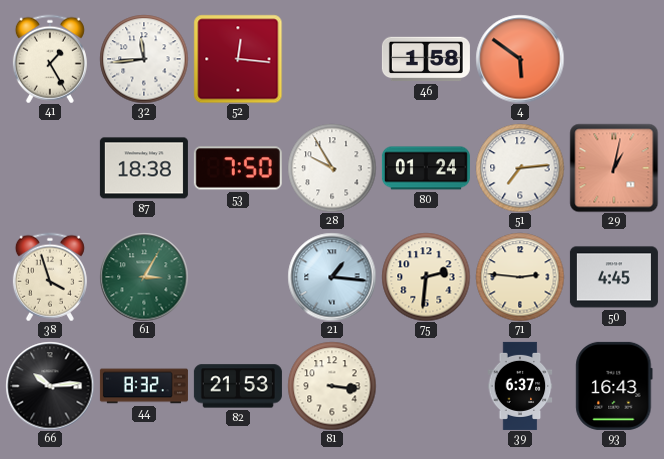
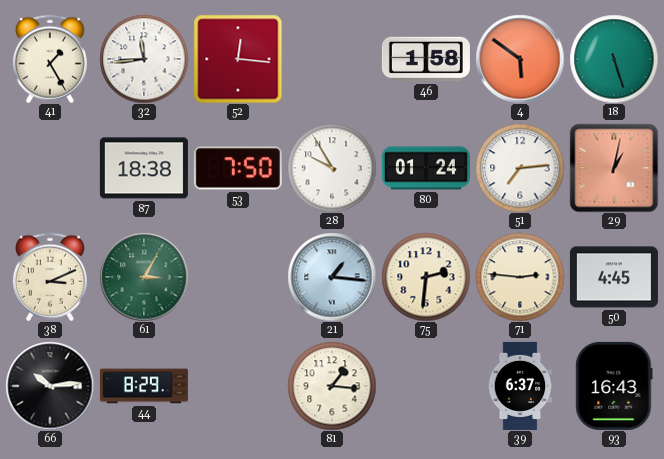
18: none -> 5:27 (614, 59)
38: 3:57 -> 3:11 (50, 277)
44: 8:32 -> 8:29 (144, 386)
82: 21:53 -> none (238, 386)
81: 3:16 -> 1:16 (332, 386)
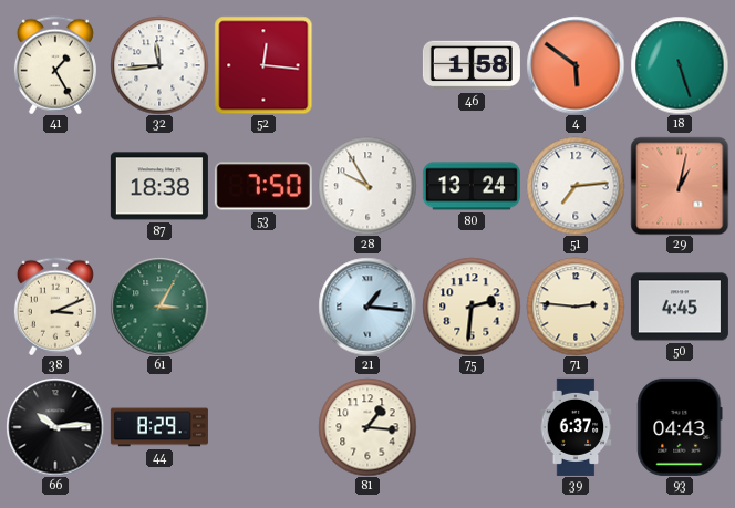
80: 01:24 -> 13:24 (472, 186)
93: 16:43 -> 04:43 (680, 427)
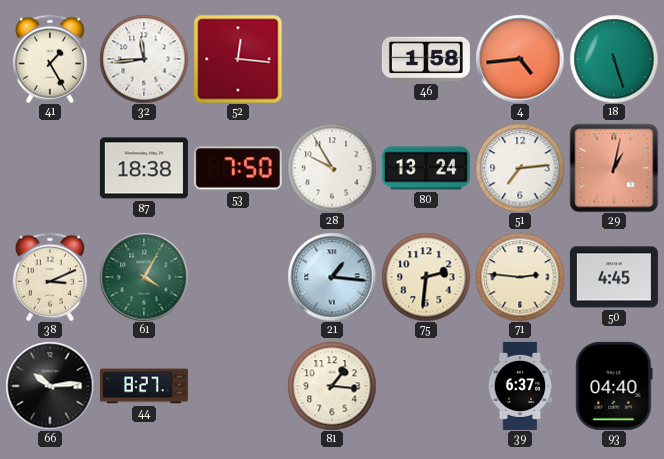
4: 5:51 -> 4:44 (520, 59)
61: 3:05 -> 4:05 (144, 277)
44: 8:29 -> 8:27 (144, 386)
93: 04:43 -> 04:40 (614, 386)
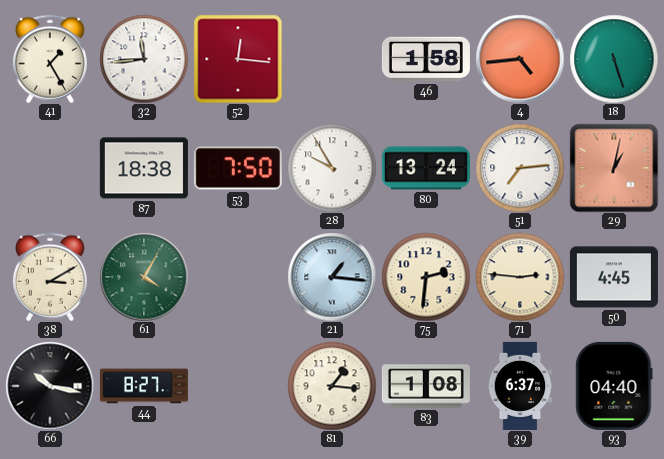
38: 3:11 -> 3:10 (50, 277)
66: 10:14 -> 10:17 (50, 386)
83: none -> 1:08 (426, 386)
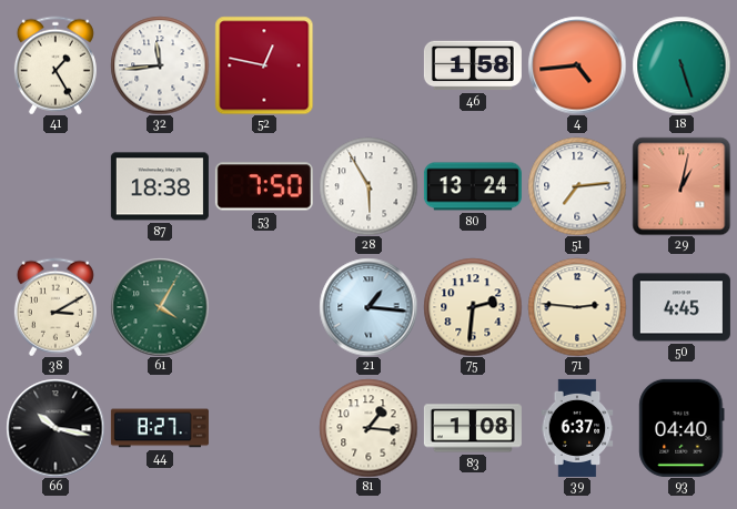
52: 12:16 -> 12:47 (264, 65)
28: 9:55 -> 5:55 (368, 186)
